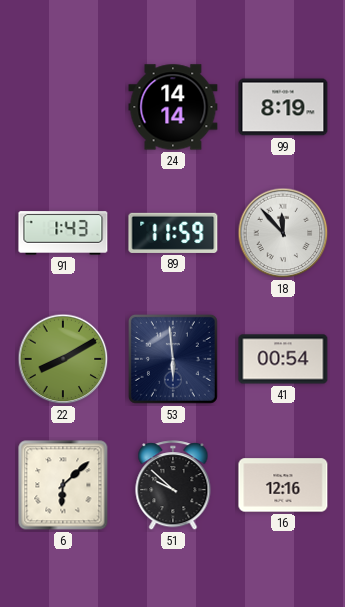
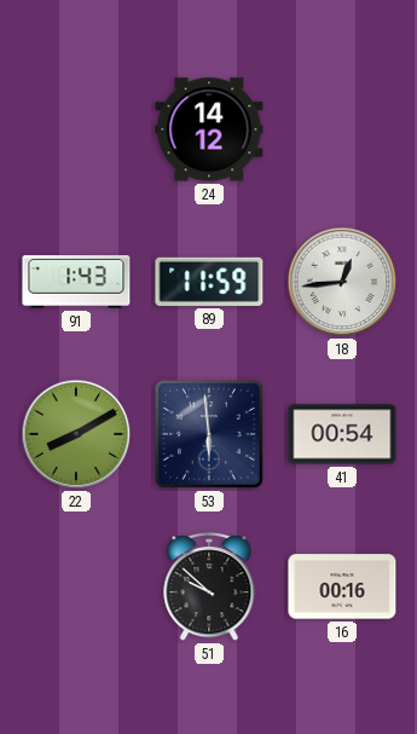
24: 14:14 -> 14:12 (209, 129)
99: 8:19 -> none (283, 107)
18: 11:53 -> 12:44 (342, 282)
6: 6:08 -> none (63, 485)
16: 12:16 -> 00:16 (342, 586)
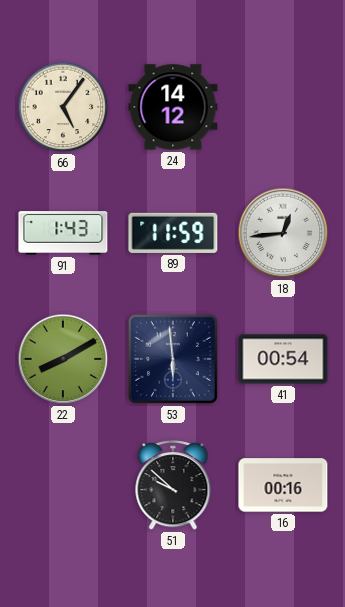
66: none -> 5:06 (63, 107)
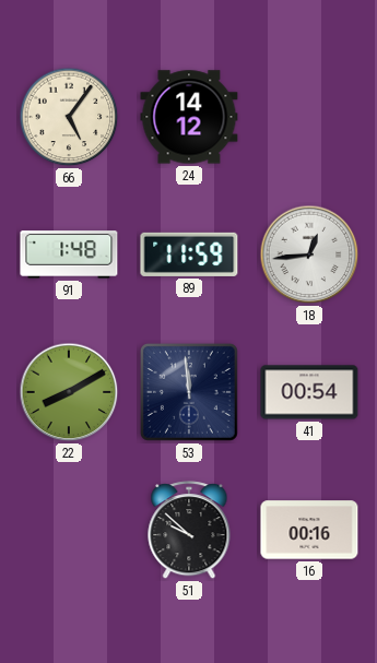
91: 1:43 -> 1:48 (69, 254)
53: 5:59 -> 11:59 (189, 392)
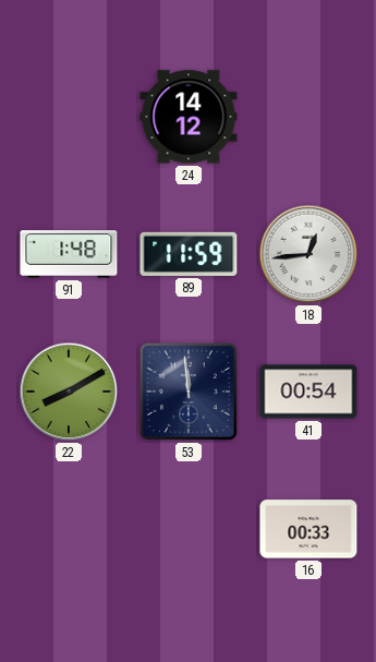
66: 5:06 -> none (69, 117)
51: 9:52 -> none (189, 531)
16: 00:16 -> 00:33 (308, 529)
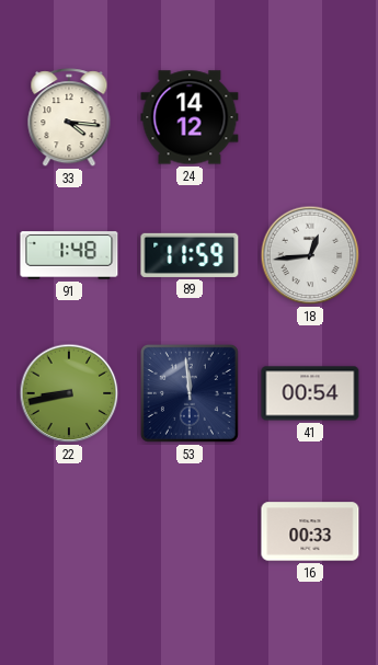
33: none -> 4:16 (69, 118)
22: 8:10 -> 8:43 (69, 393)
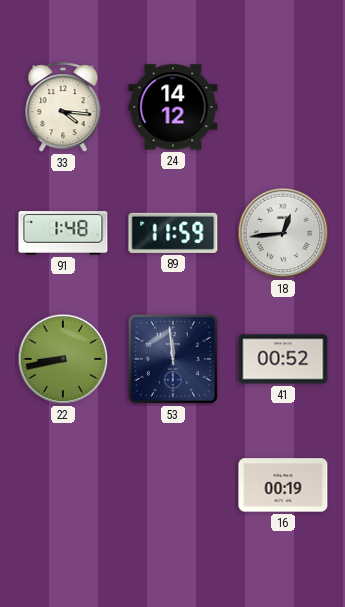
41: 00:54 -> 00:52 (283, 359)
16: 00:33 -> 00:19 (283, 485)
